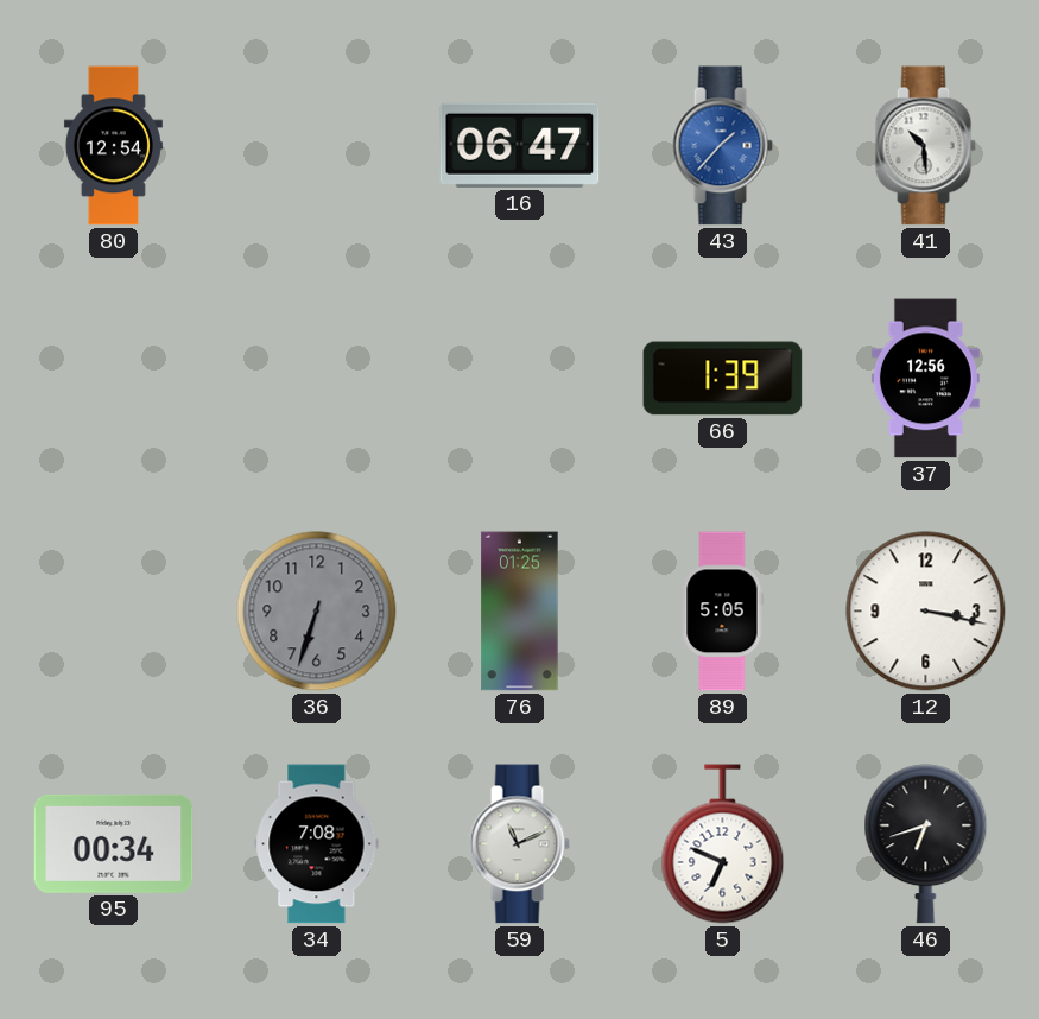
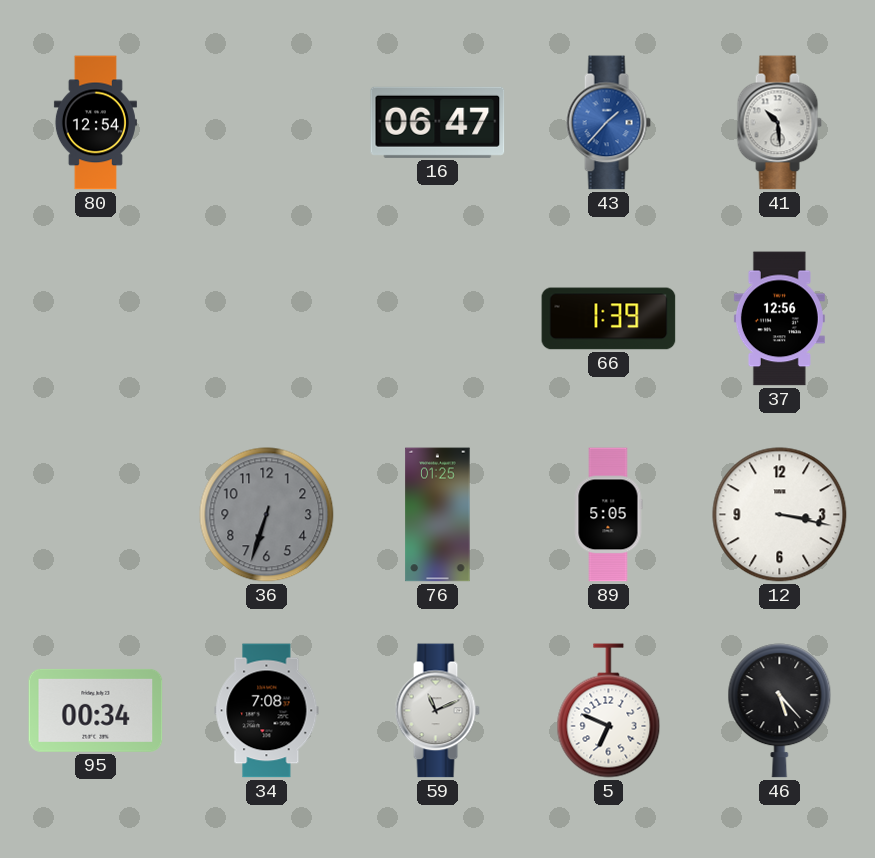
46: 6:42 -> 5:23 (780, 711)
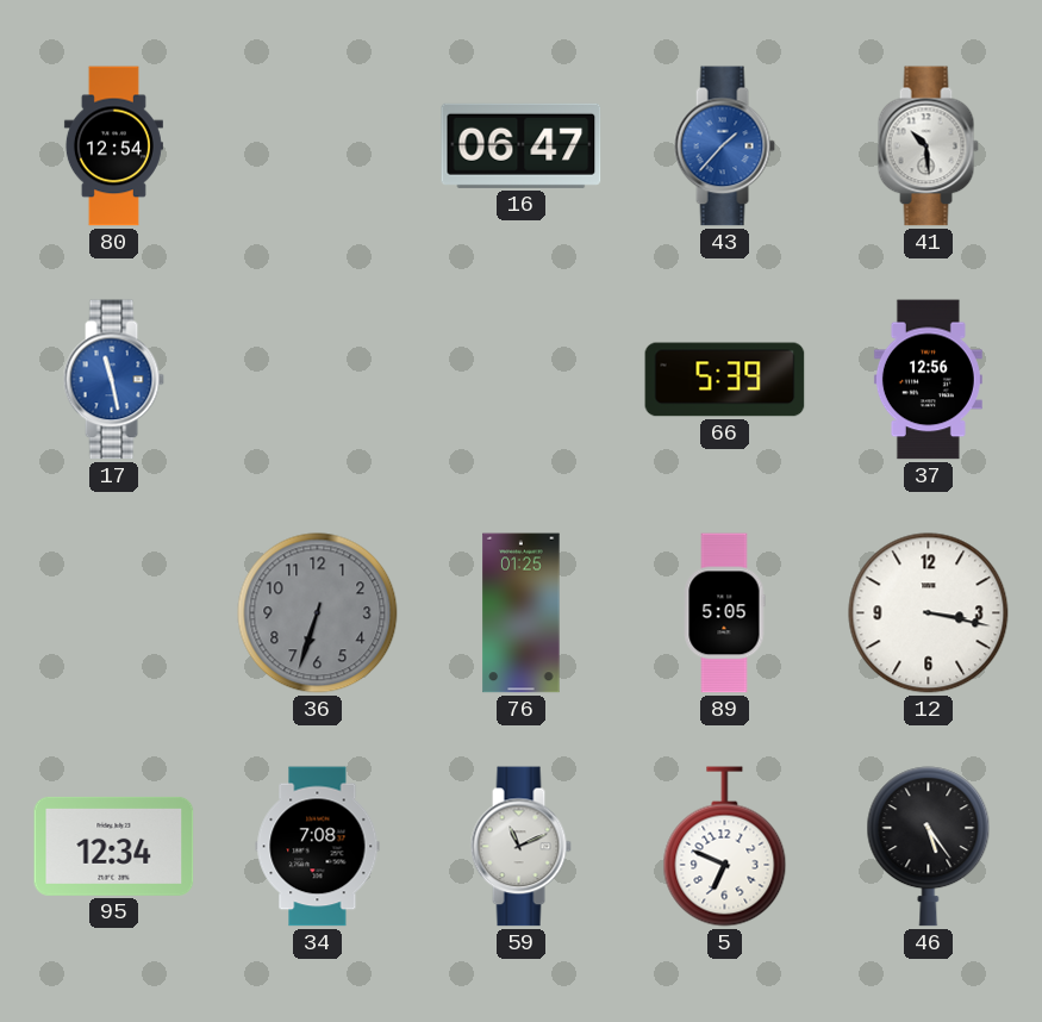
17: none -> 11:28 (113, 380)
66: 1:39 -> 5:39 (725, 380)
95: 00:34 -> 12:34 (114, 846)
46: 5:23 -> 5:24 (929, 847)
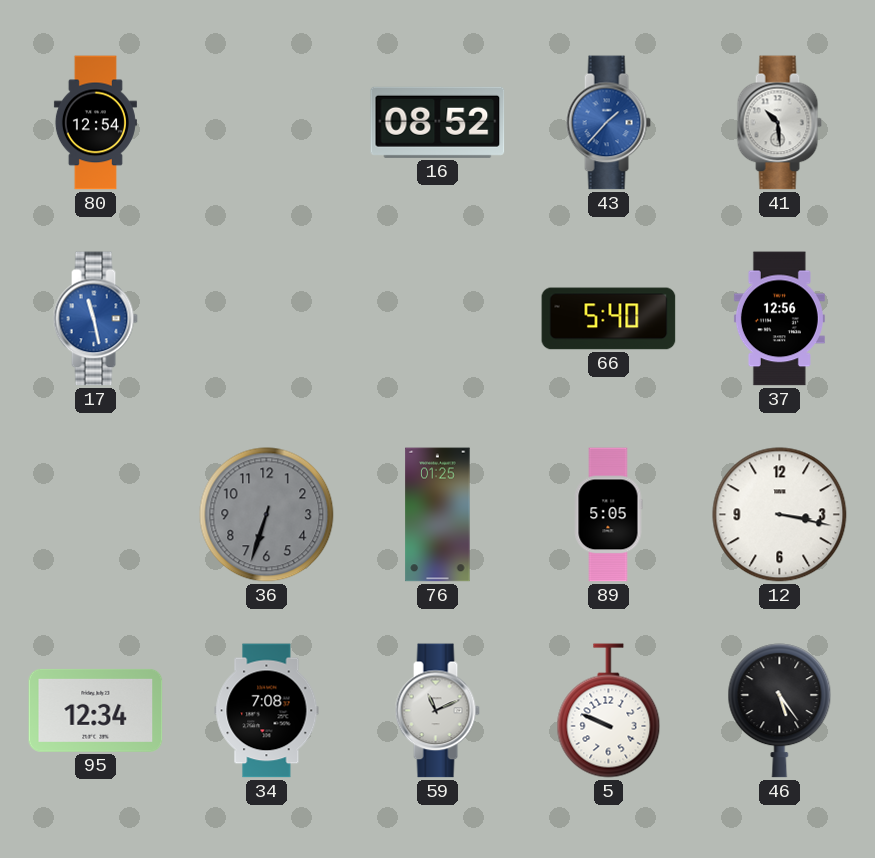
16: 06:47 -> 08:52 (438, 122)
66: 5:39 -> 5:40 (609, 319)
5: 6:49 -> 9:49 (609, 711)
